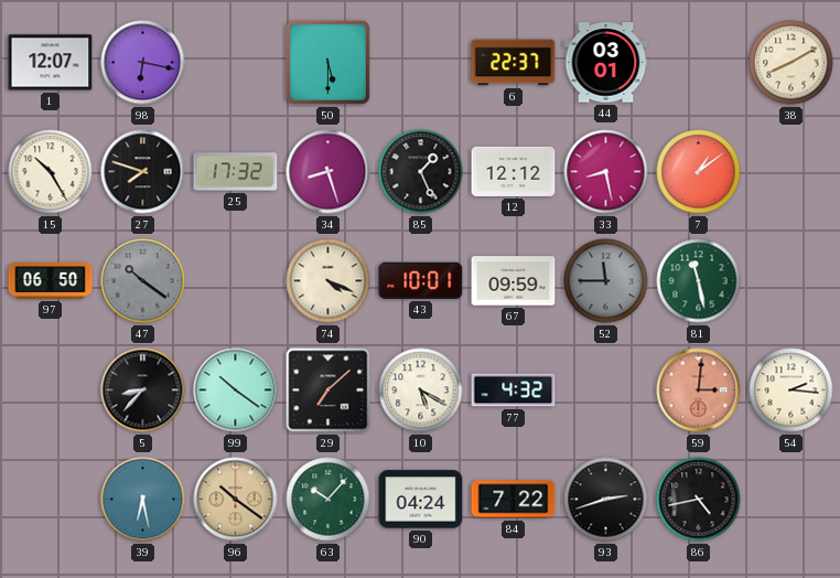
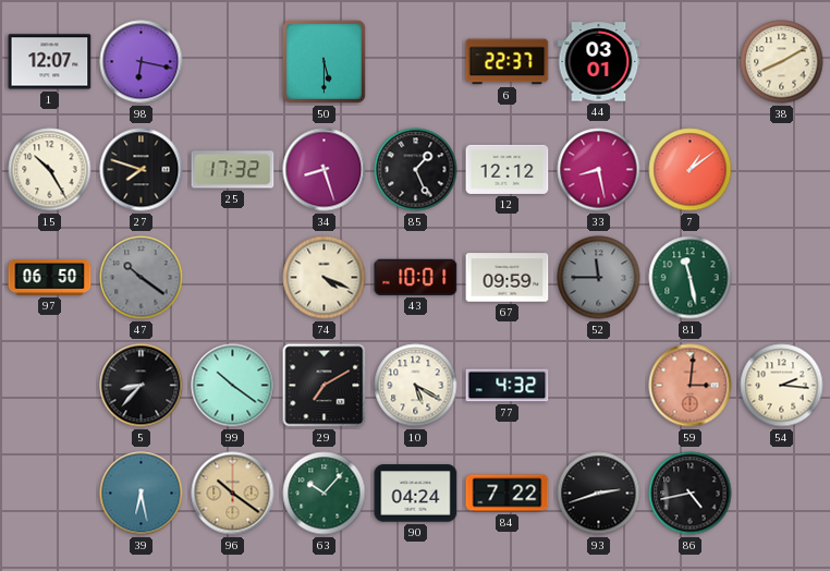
29: 7:08 -> 7:10 (325, 386)
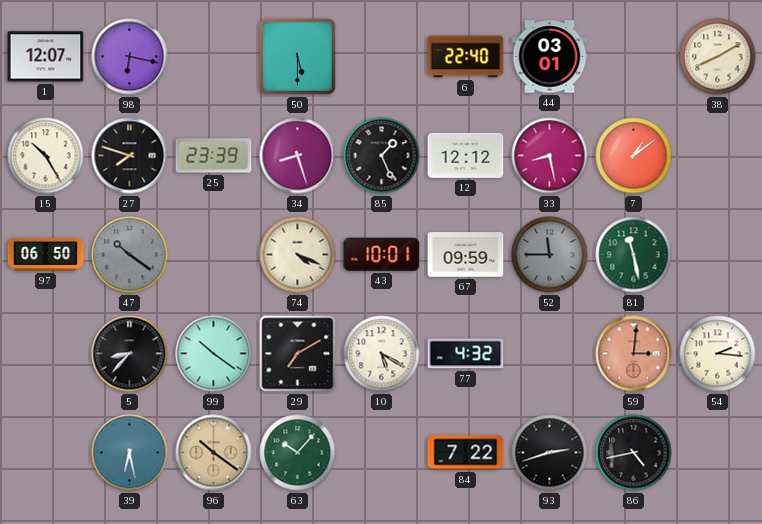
6: 22:37 -> 22:40 (466, 57)
25: 17:32 -> 23:39 (214, 156)
90: 04:24 -> none (416, 494)
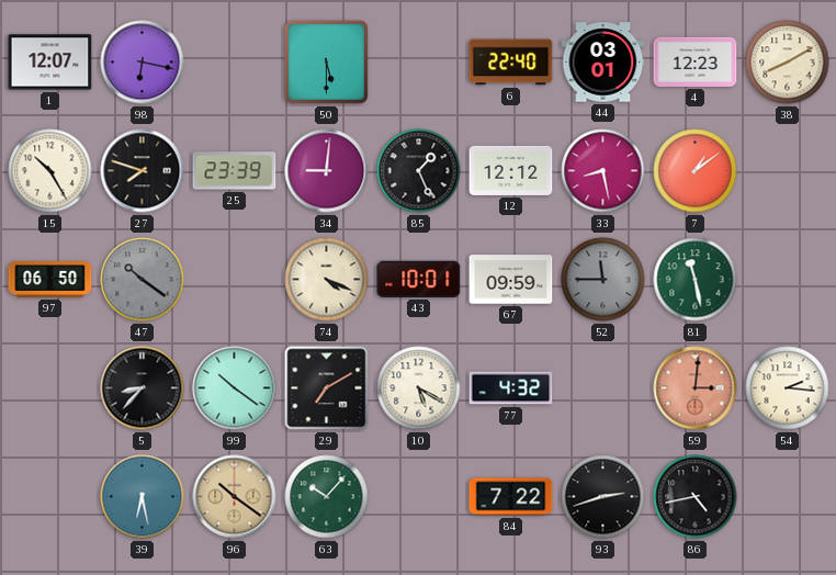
4: none -> 12:23 (696, 61)
34: 8:27 -> 9:01 (327, 171)
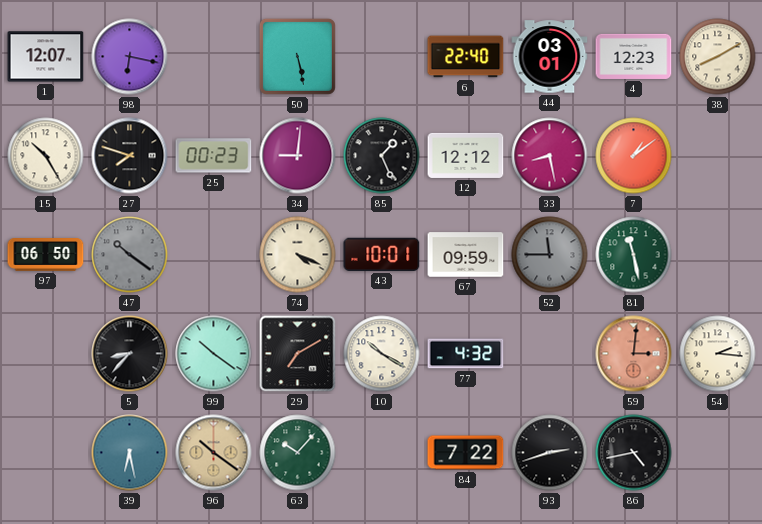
50: 5:30 -> 5:28 (297, 56)
25: 23:39 -> 00:23 (214, 156)
10: 5:20 -> 10:20 (382, 354)
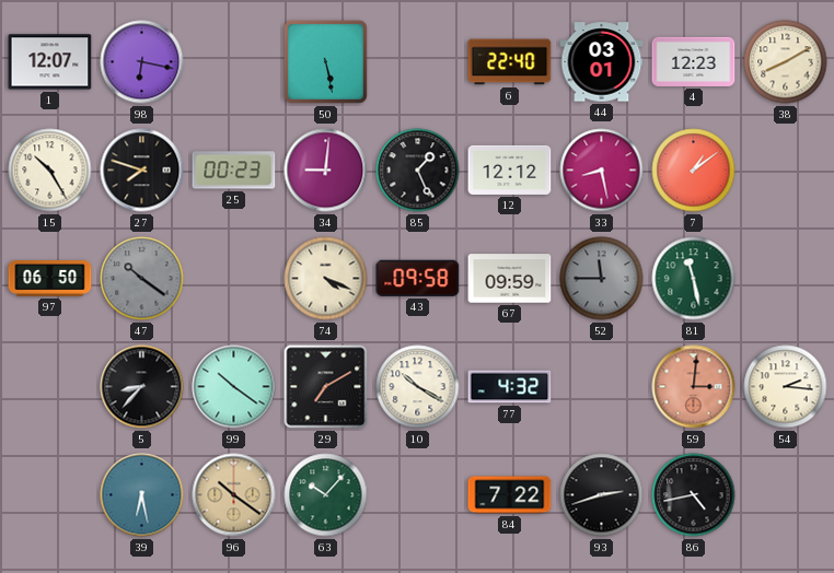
43: 10:01 -> 09:58 (418, 278)
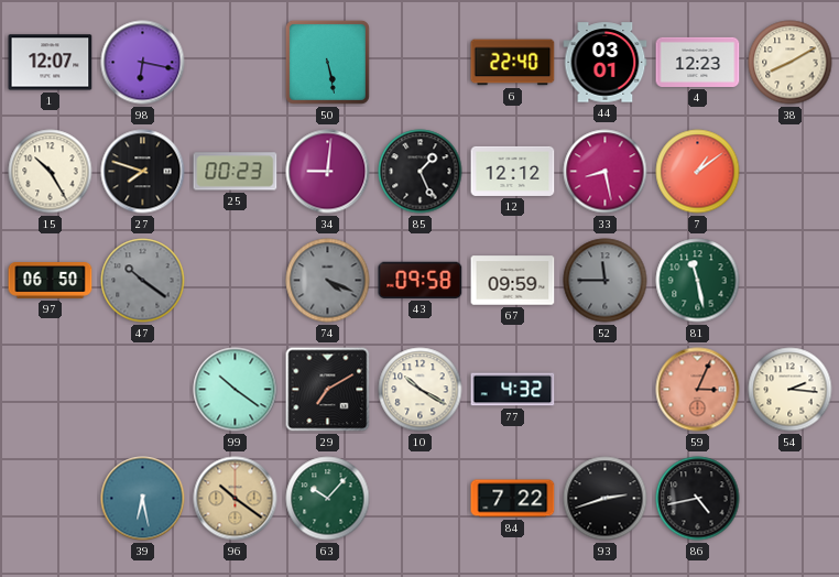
74 dial: cream -> grey (328, 281)
5: 8:37 -> none (142, 387)
59: 3:01 -> 3:04 (698, 390)
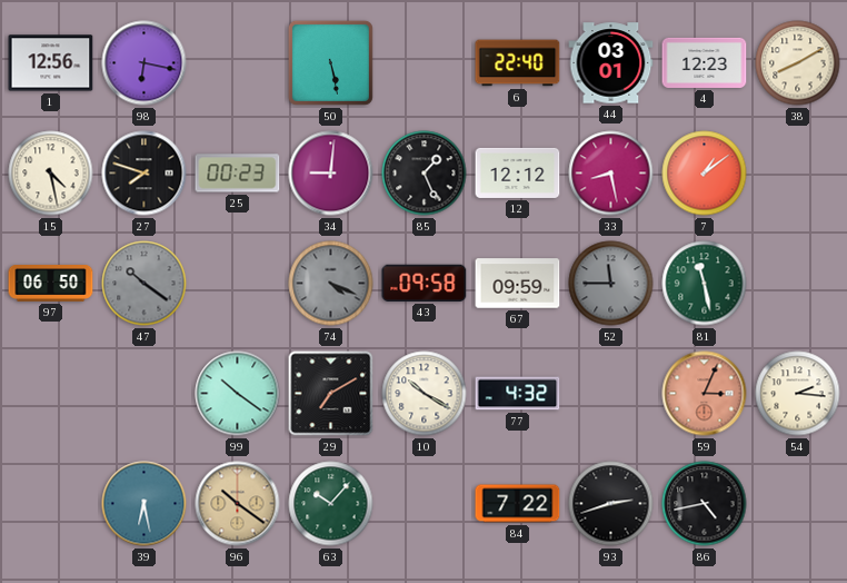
1: 12:07 -> 12:56 (51, 63)
15: 10:25 -> 4:28 (51, 174)
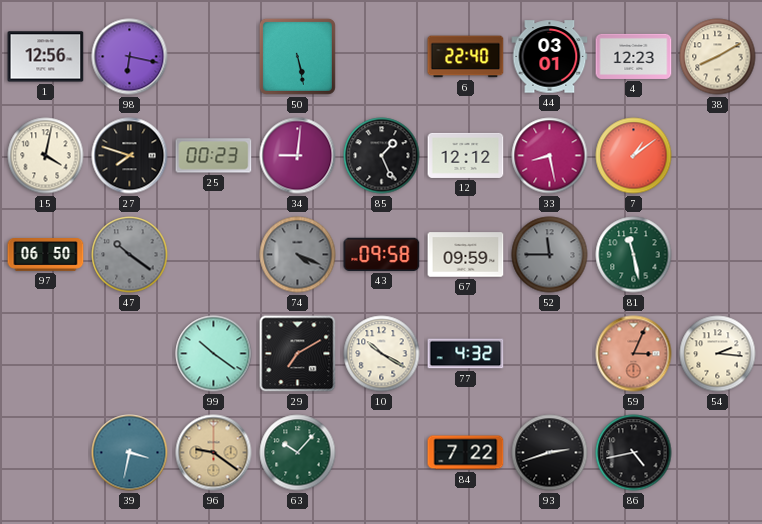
15: 4:28 -> 4:02 (46, 156)
39: 6:28 -> 3:32 (130, 453)
96: 10:21 -> 9:21 (214, 453)
